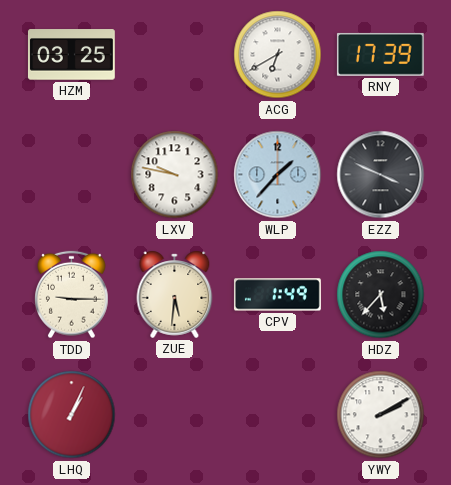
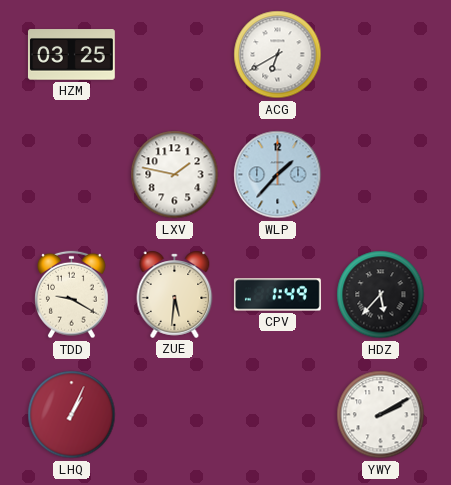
RNY: 17:39 -> none (380, 54)
LXV: 9:47 -> 1:47 (175, 175)
EZZ: 3:49 -> none (381, 175)
TDD: 9:15 -> 9:20 (72, 295)
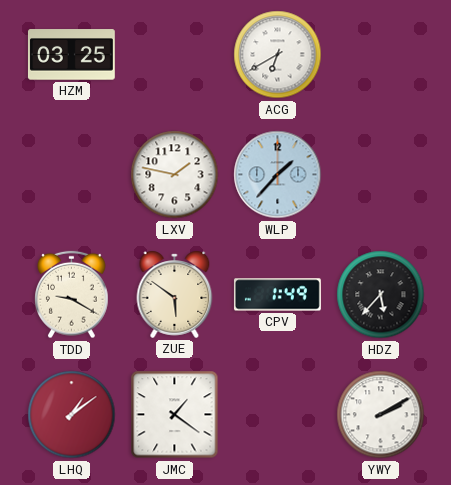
ZUE: 5:31 -> 5:51 (175, 294)
LHQ: 1:04 -> 1:09 (72, 415)
JMC: none -> 1:21 (175, 415)
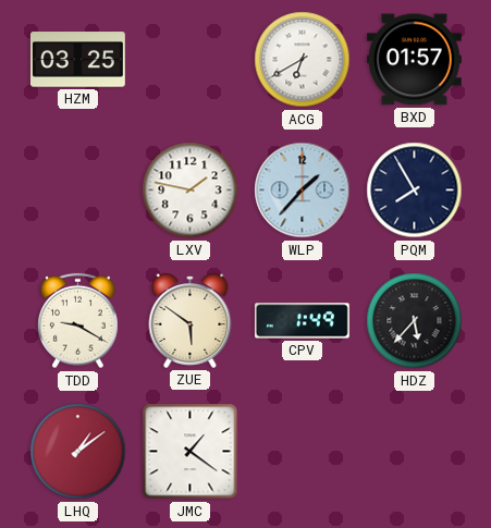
BXD: none -> 01:57 (414, 60)
PQM: none -> 7:55 (415, 191)
YWY: 2:10 -> none (381, 415)
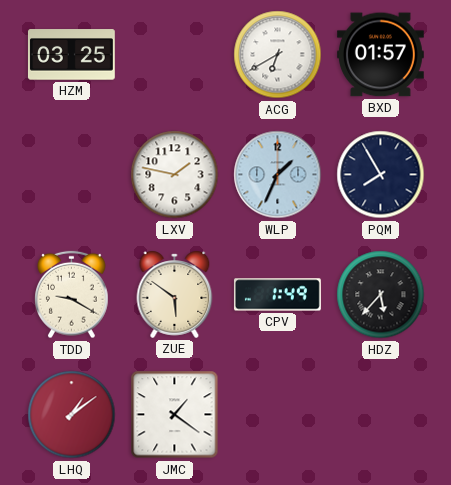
WLP: 1:37 -> 1:34 (278, 175)
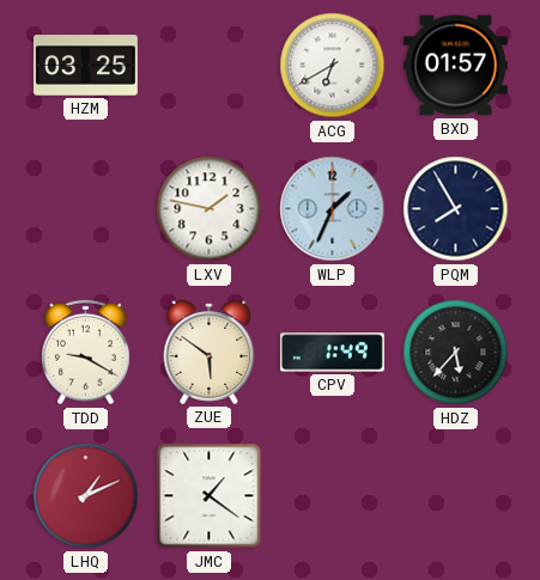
LHQ: 1:09 -> 1:11 (86, 496)
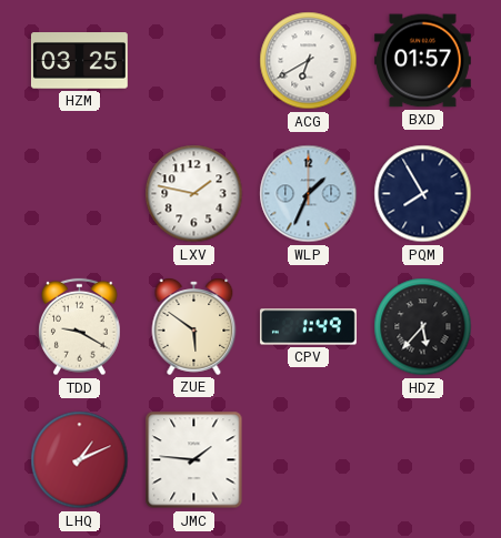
JMC: 1:21 -> 1:46 (194, 460)
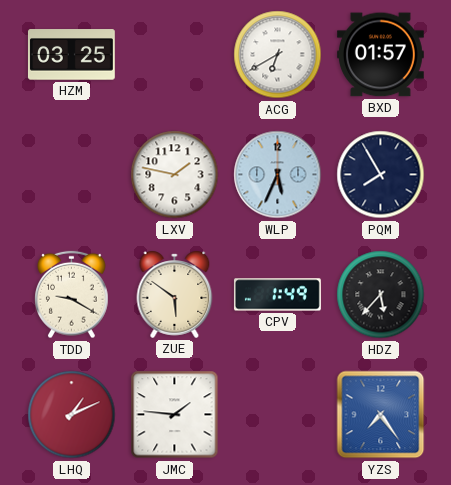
WLP: 1:34 -> 5:34 (278, 175)
YZS: none -> 7:24 (381, 415)
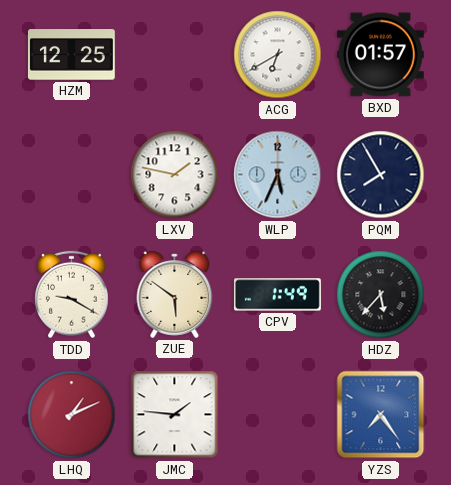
HZM: 03:25 -> 12:25 (71, 55)
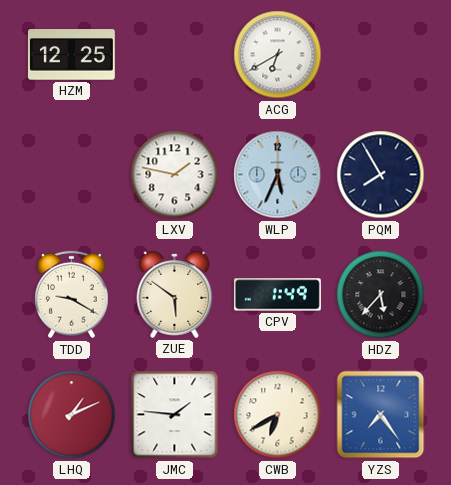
BXD: 01:57 -> none (380, 55)
CWB: none -> 6:40 (278, 415)
